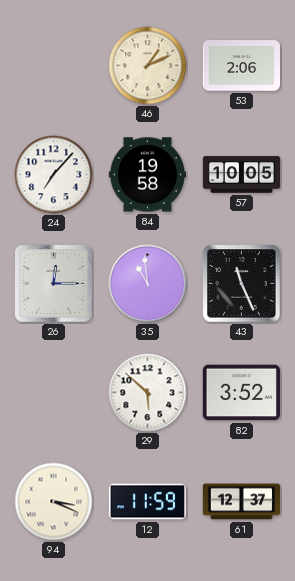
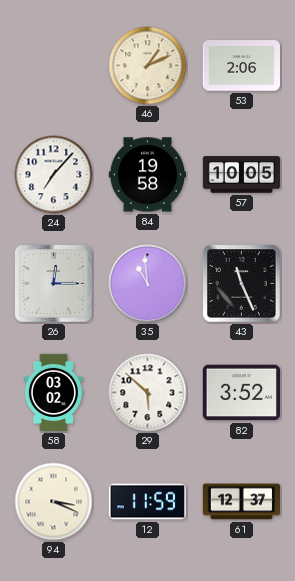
58: none -> 03:02 (53, 393)
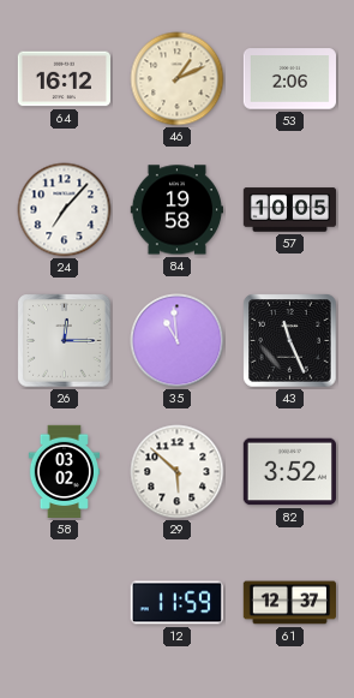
64: none -> 16:12 (64, 79)
94: 3:19 -> none (54, 502)
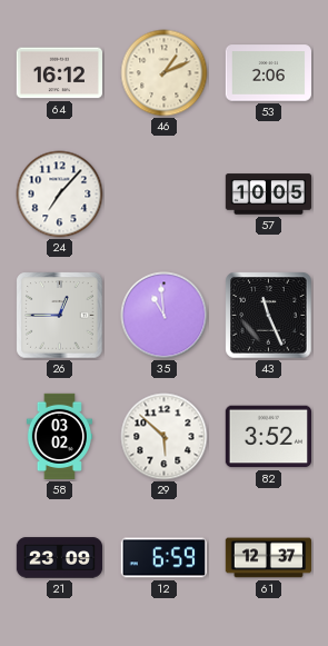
84: 19:58 -> none (176, 210)
26: 12:15 -> 12:45 (60, 316)
21: none -> 23:09 (60, 558)
12: 11:59 -> 6:59 (163, 558)
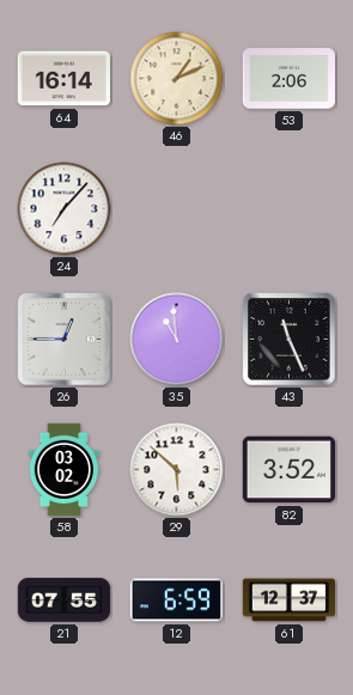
64: 16:12 -> 16:14 (63, 79)
57: 10:05 -> none (269, 195)
21: 23:09 -> 07:55 (65, 600)
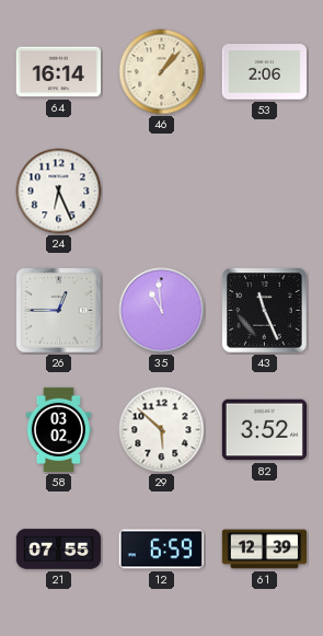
46: 1:11 -> 1:07 (162, 72)
24: 7:07 -> 6:26 (59, 192)
61: 12:37 -> 12:39 (265, 550)
